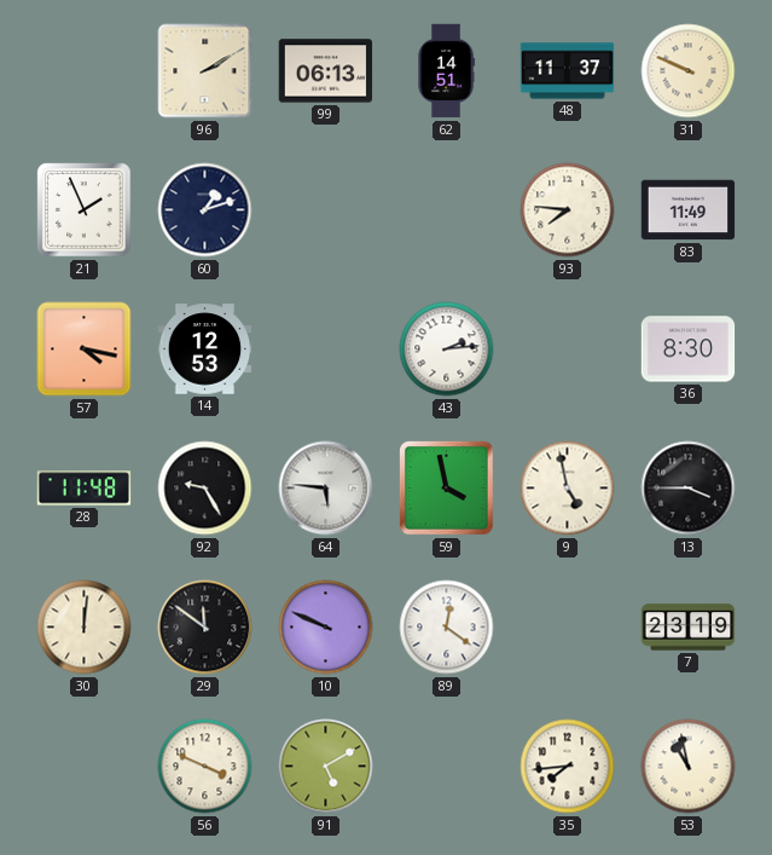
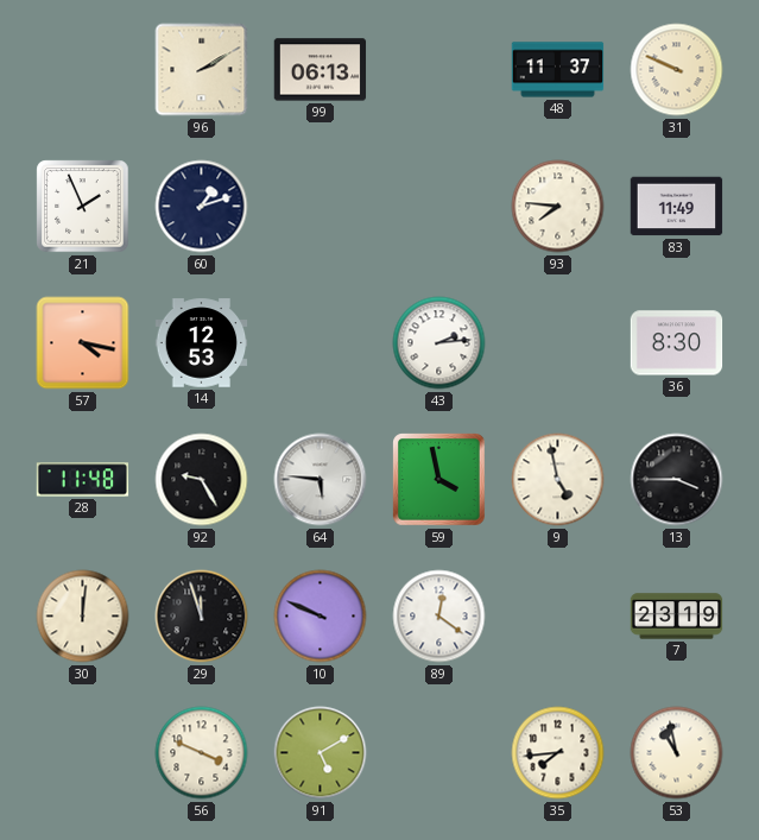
62: 14:51 -> none (446, 71)
29: 11:51 -> 11:57 (202, 617)
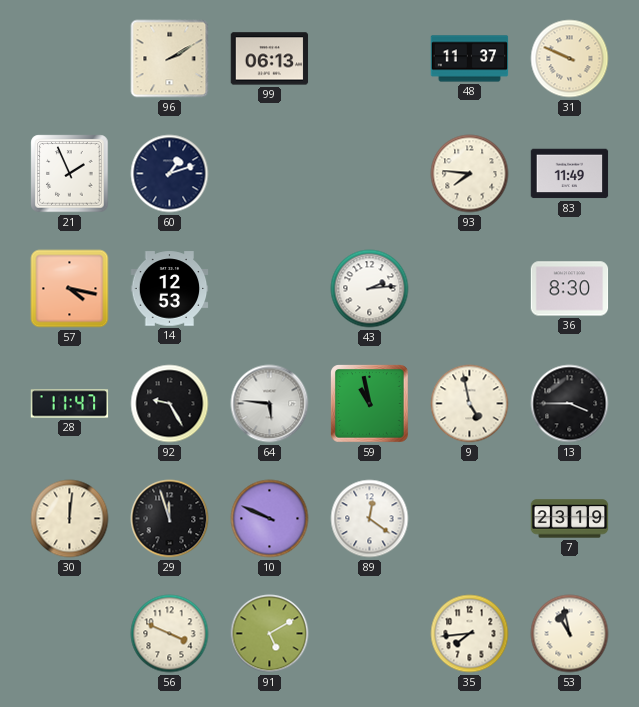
28: 11:48 -> 11:47 (70, 404)
59: 3:58 -> 10:58 (370, 404)
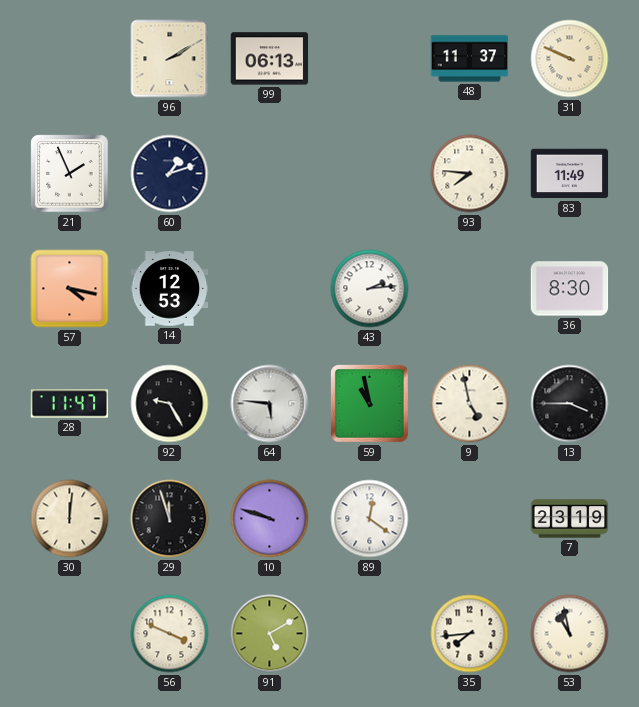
10: 9:49 -> 9:48 (270, 519)
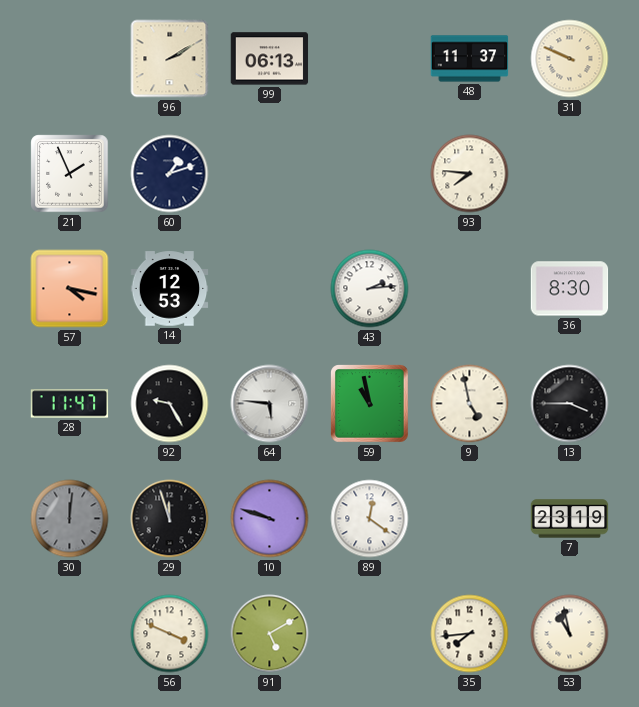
83: 11:49 -> none (570, 174)
30 dial: cream -> grey (70, 519)
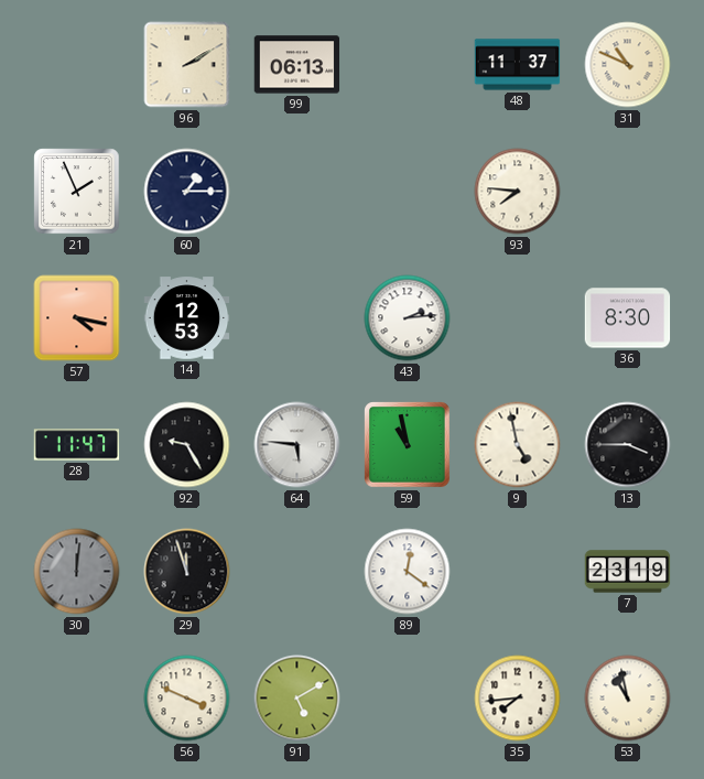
31: 9:49 -> 10:49 (628, 65)
60: 1:12 -> 1:15 (187, 192)
10: 9:48 -> none (270, 519)
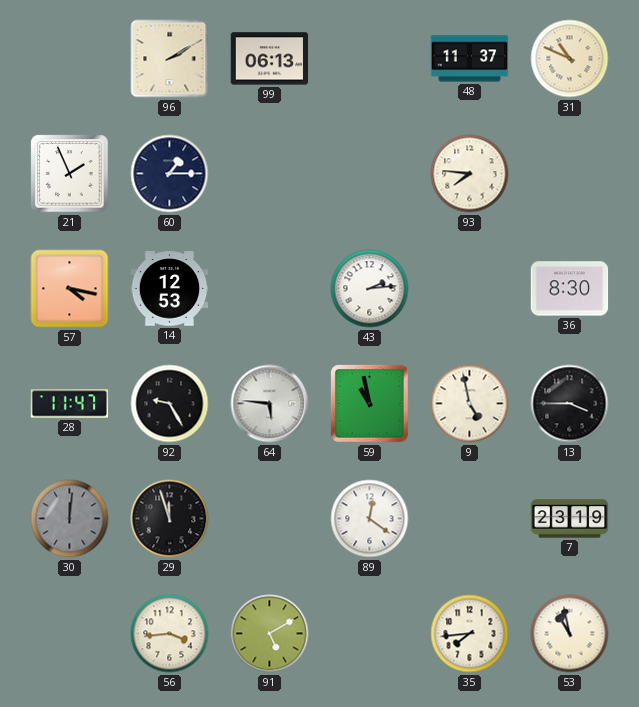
56: 3:49 -> 3:44 (170, 634)
